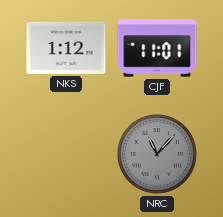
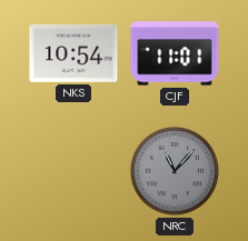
NKS: 1:12 -> 10:54 (73, 53)
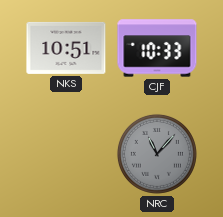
NKS: 10:54 -> 10:51 (66, 48)
CJF: 11:01 -> 10:33 (157, 48)
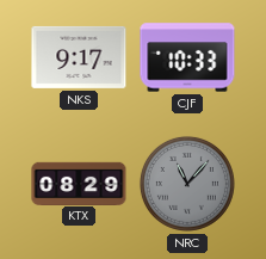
NKS: 10:51 -> 9:17 (79, 57)
KTX: none -> 08:29 (79, 183)
